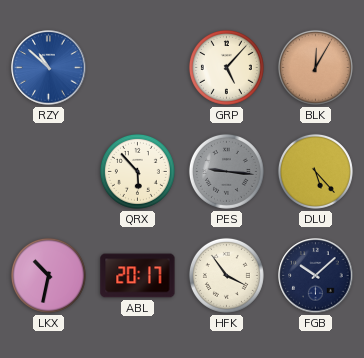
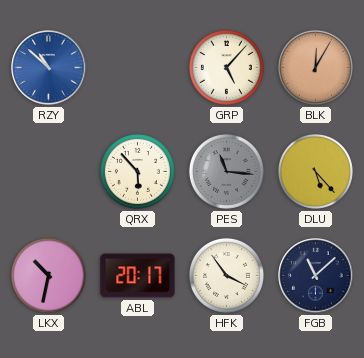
PES: 9:16 -> 11:16 (226, 171)
FGB: 10:08 -> 11:08 (316, 276)
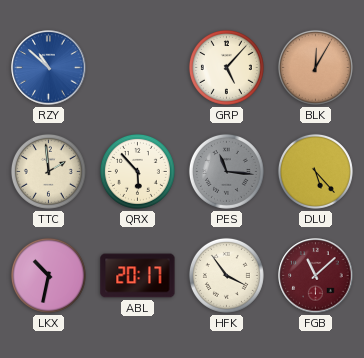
TTC: none -> 1:59 (48, 171)
FGB dial: navy -> burgundy (316, 276)
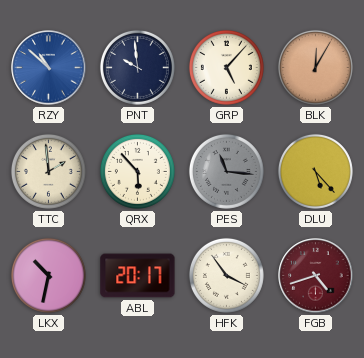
PNT: none -> 9:59 (137, 67)
FGB: 11:08 -> 4:42 (316, 276)
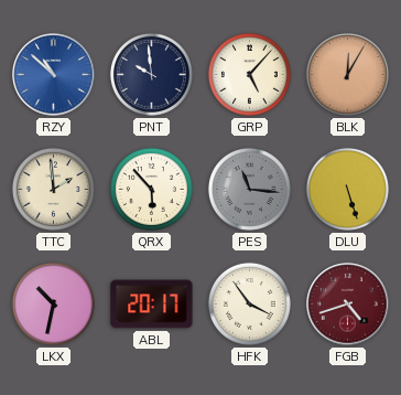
DLU: 5:23 -> 5:27 (347, 189)
